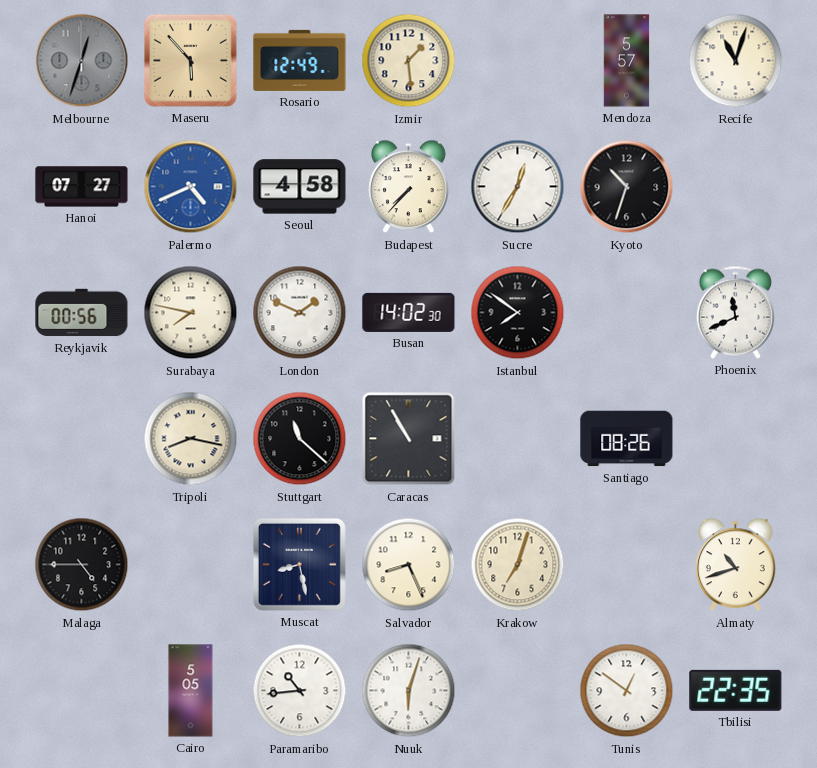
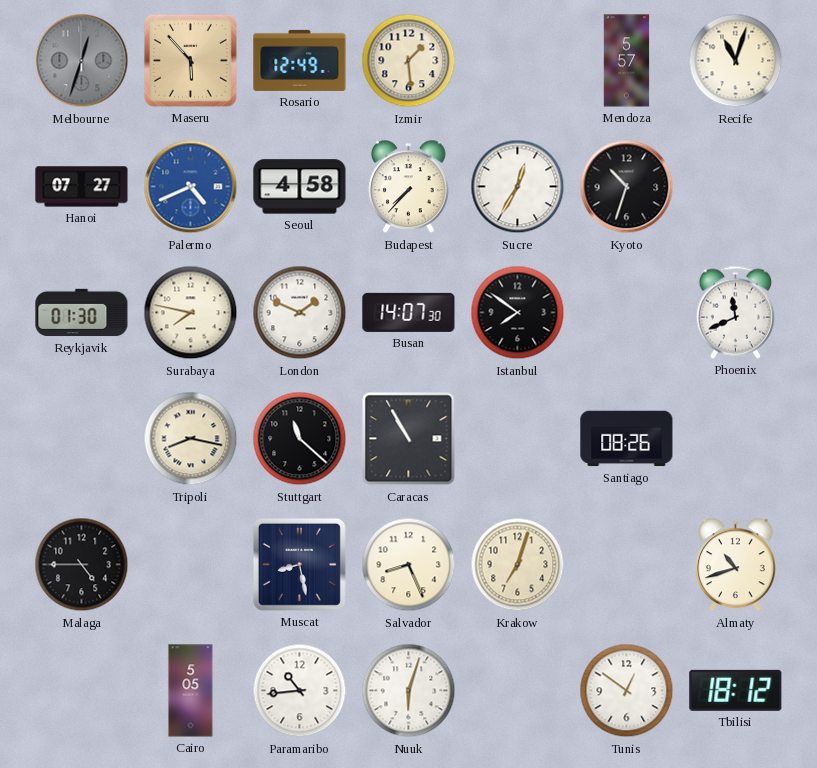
Reykjavik: 00:56 -> 01:30 (82, 313)
Busan: 14:02 -> 14:07 (409, 312)
Tbilisi: 22:35 -> 18:12 (736, 690)
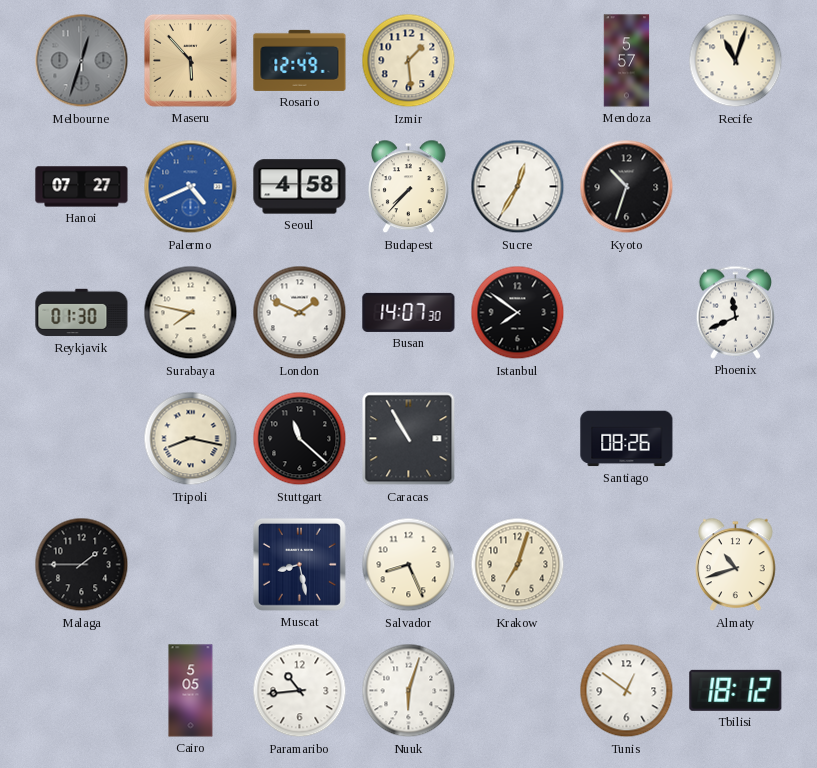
Malaga: 4:45 -> 1:45 (82, 565)
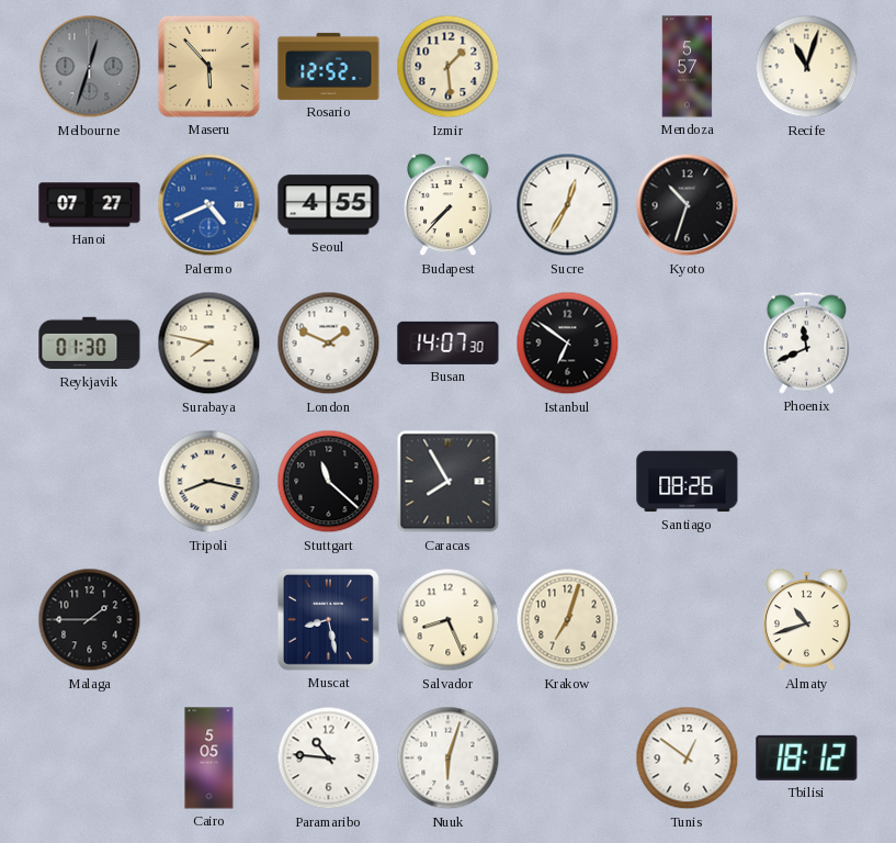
Rosario: 12:49 -> 12:52 (329, 66)
Seoul: 4:58 -> 4:55 (329, 205)
Istanbul: 7:51 -> 6:51 (568, 344)
Caracas: 10:55 -> 7:55 (449, 482)
Paramaribo: 10:44 -> 10:46 (329, 758)
